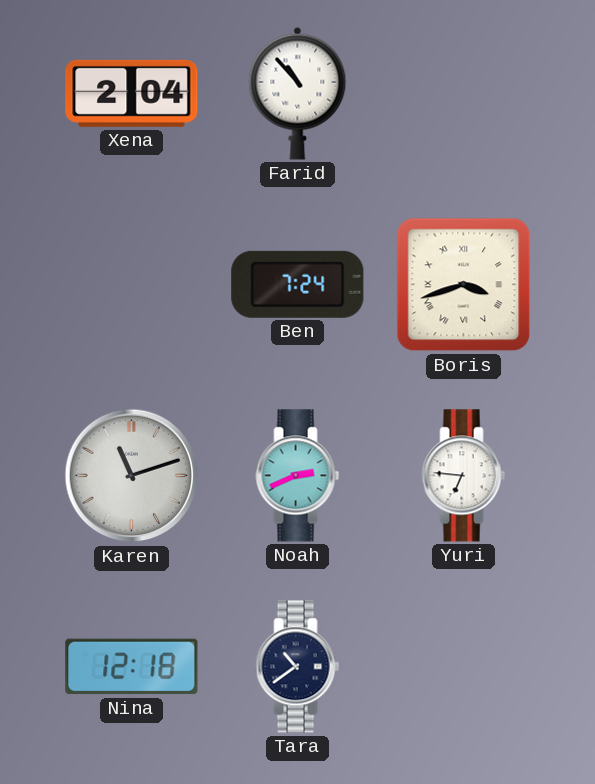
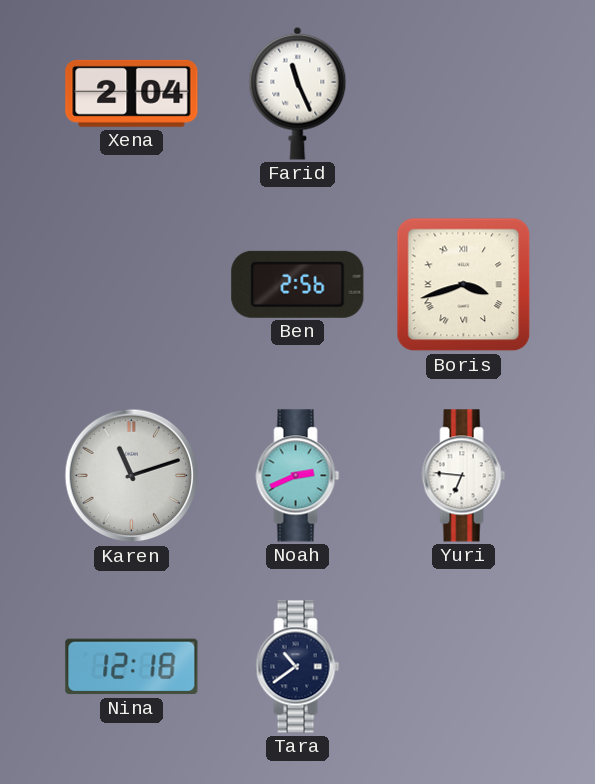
Farid: 10:53 -> 11:26 (298, 93)
Ben: 7:24 -> 2:56 (298, 284)
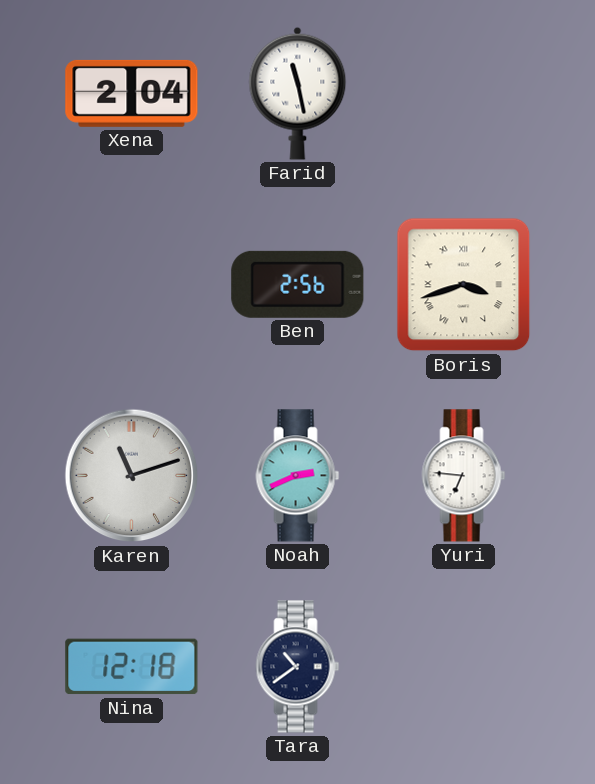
Farid: 11:26 -> 11:28 (298, 93)
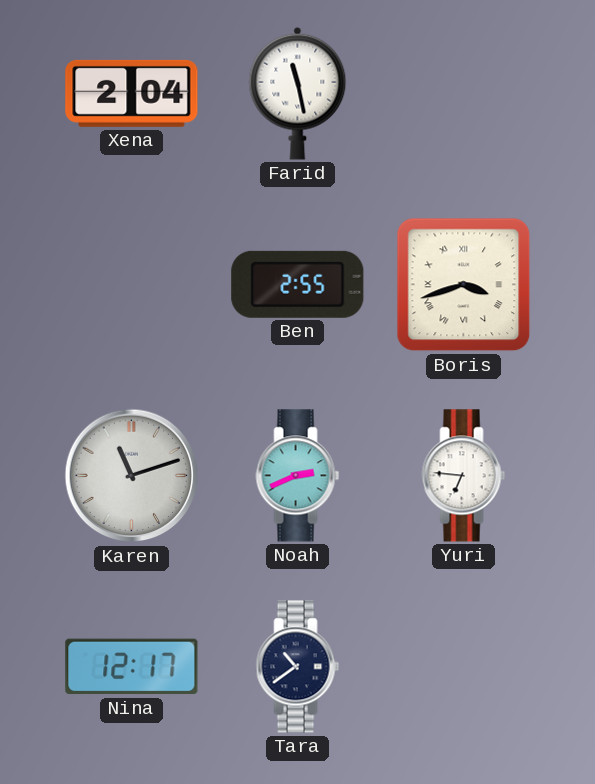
Ben: 2:56 -> 2:55 (298, 284)
Nina: 12:18 -> 12:17 (132, 667)
